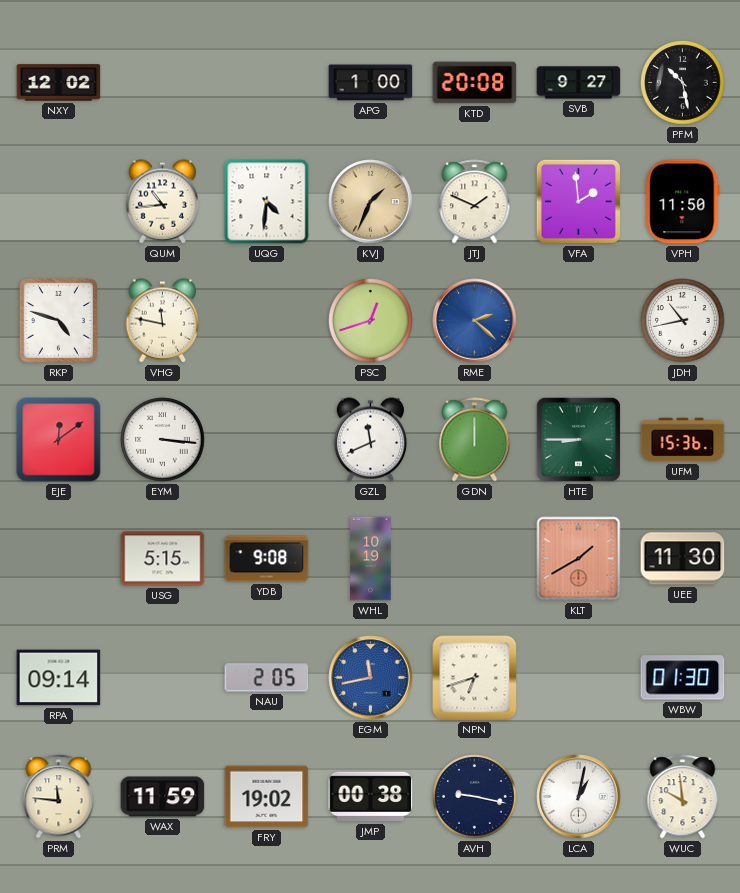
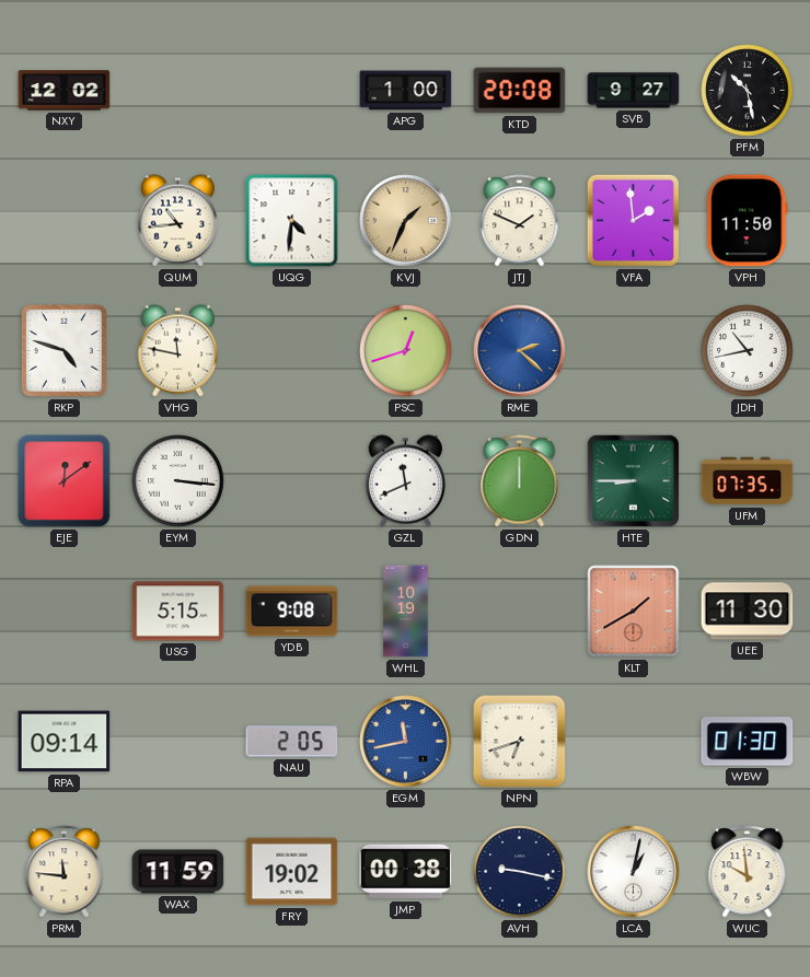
UFM: 15:36 -> 07:35 (748, 481)
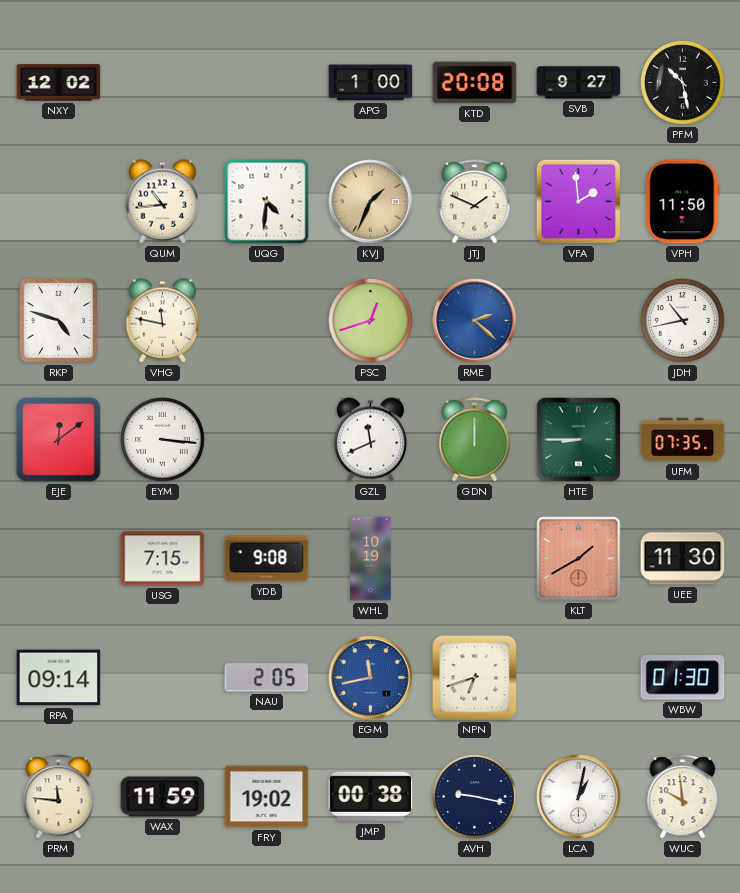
USG: 5:15 -> 7:15 (163, 559)
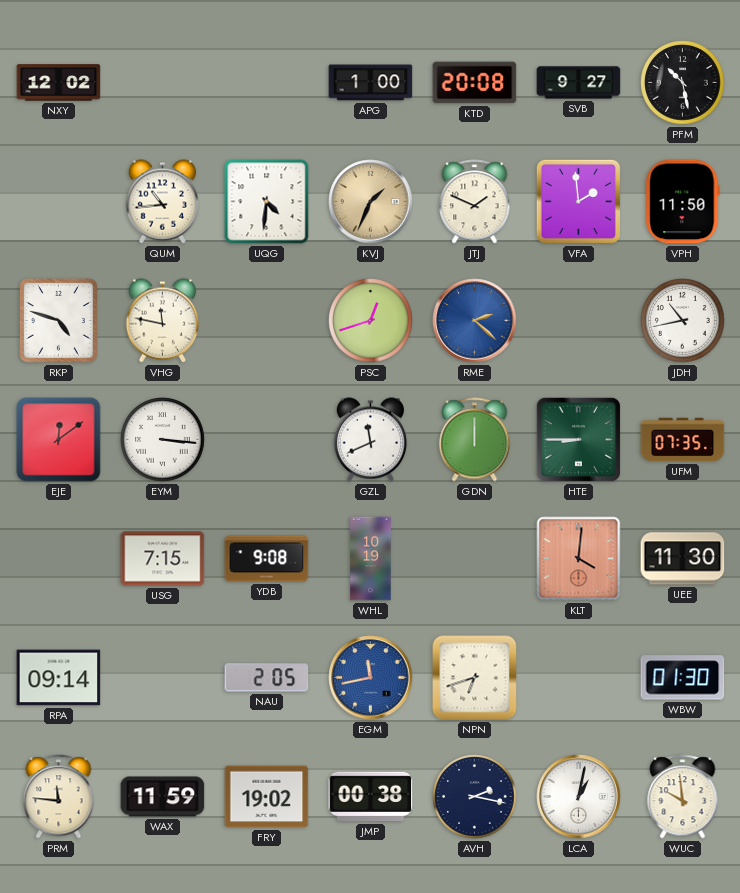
KLT: 1:40 -> 4:01 (579, 559)
AVH: 9:17 -> 2:17 (475, 797)
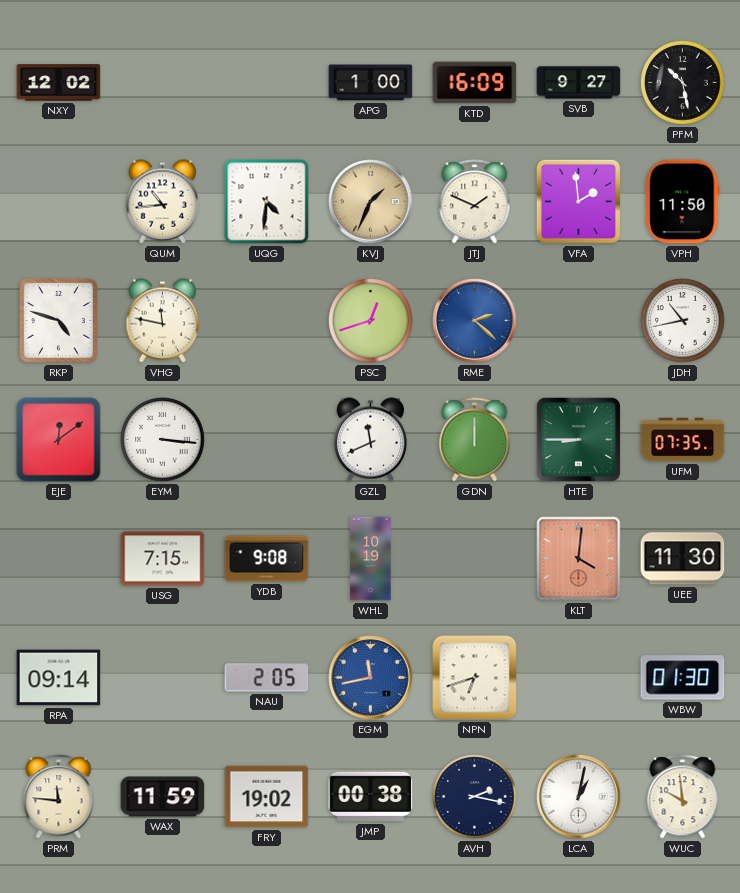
KTD: 20:08 -> 16:09 (475, 83)
